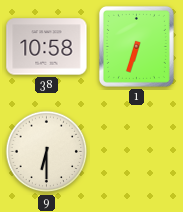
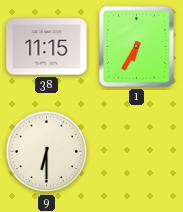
38: 10:58 -> 11:15 (47, 47)
1: 6:33 -> 6:35 (136, 46)
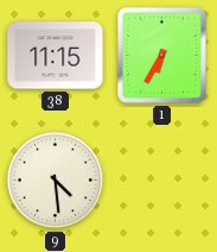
9: 6:30 -> 4:29 (56, 181)
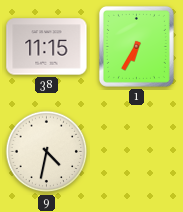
9: 4:29 -> 4:32 (47, 152)
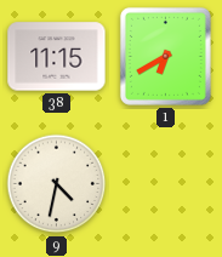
1: 6:35 -> 6:40 (165, 56)
